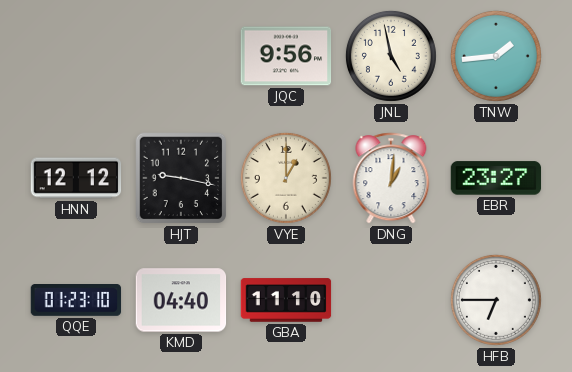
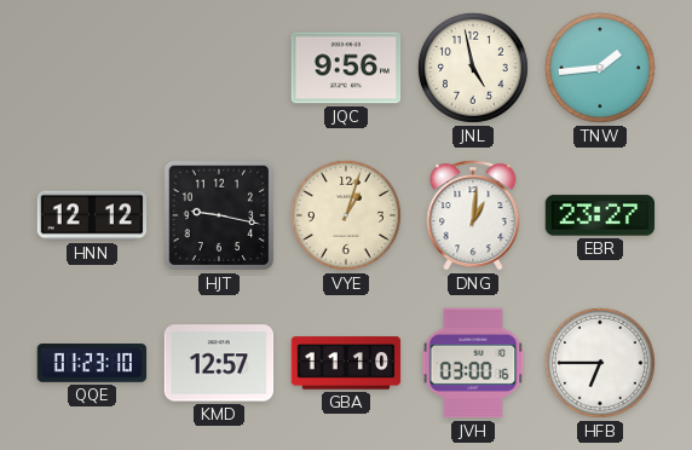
VYE: 1:00 -> 1:03 (346, 215)
KMD: 04:40 -> 12:57 (219, 363)
JVH: none -> 03:00 (473, 363)
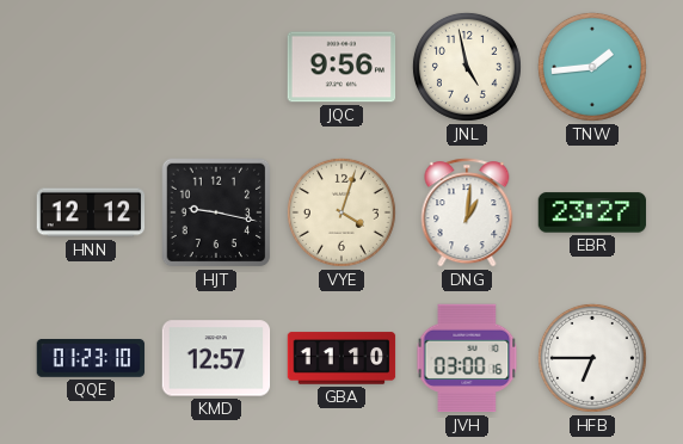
VYE: 1:03 -> 4:03 (341, 212)
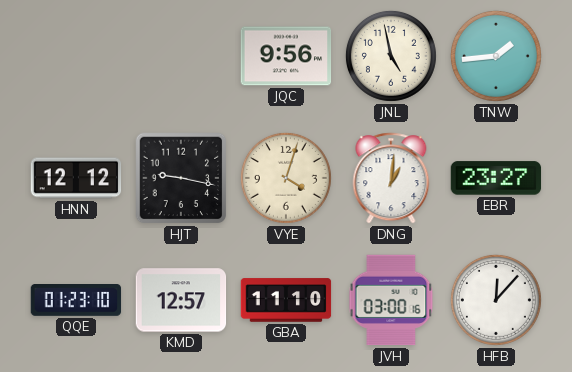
HFB: 6:45 -> 12:07 (496, 300)
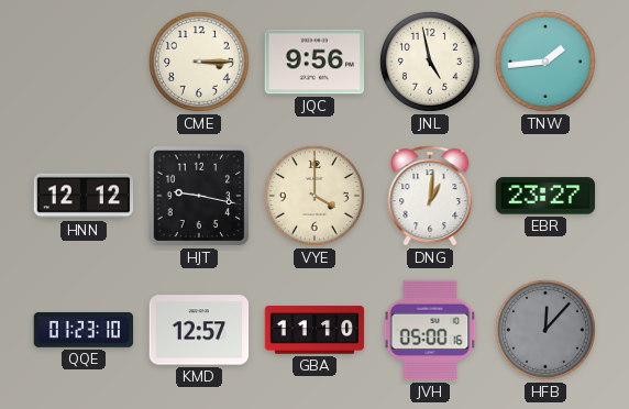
CME: none -> 3:15 (199, 62)
VYE: 4:03 -> 4:00 (314, 196)
JVH: 03:00 -> 05:00 (430, 330)
HFB dial: white -> grey (545, 330)
